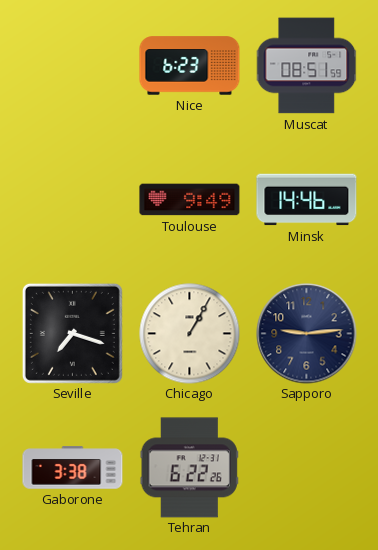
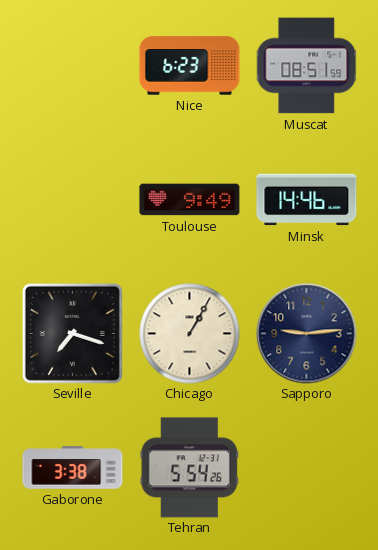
Tehran: 6:22 -> 5:54 (189, 468)
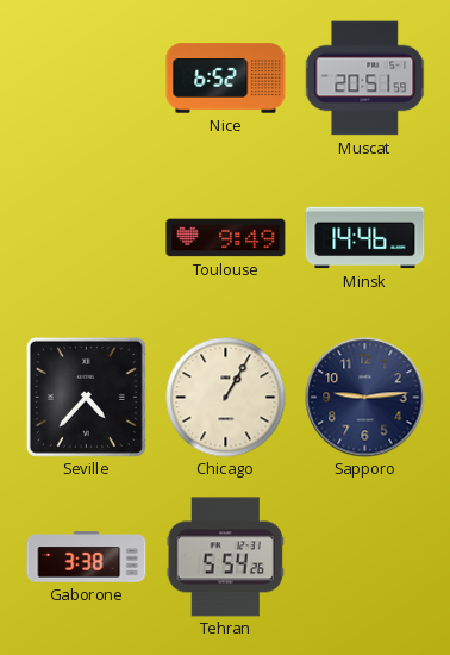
Nice: 6:23 -> 6:52 (226, 79)
Muscat: 08:51 -> 20:51 (364, 79)
Seville: 7:18 -> 4:37 (86, 397)
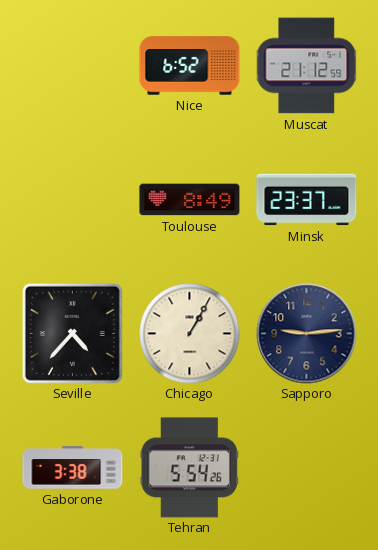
Muscat: 20:51 -> 21:12 (306, 66)
Toulouse: 9:49 -> 8:49 (190, 200)
Minsk: 14:46 -> 23:37 (307, 200)
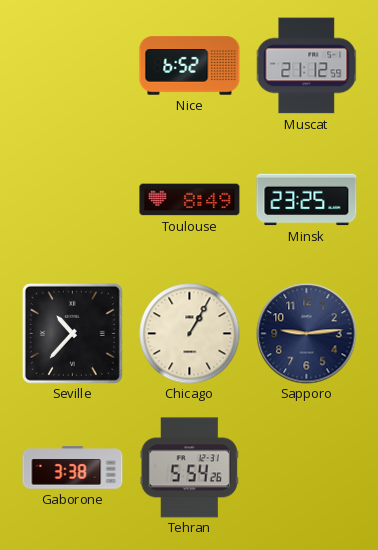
Minsk: 23:37 -> 23:25 (307, 200)
Seville: 4:37 -> 10:37 (72, 333)
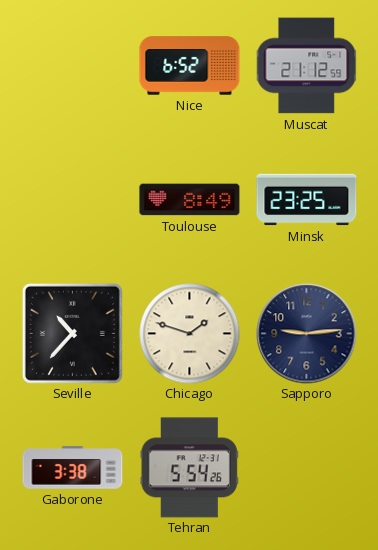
Chicago: 1:05 -> 1:48 (190, 334)
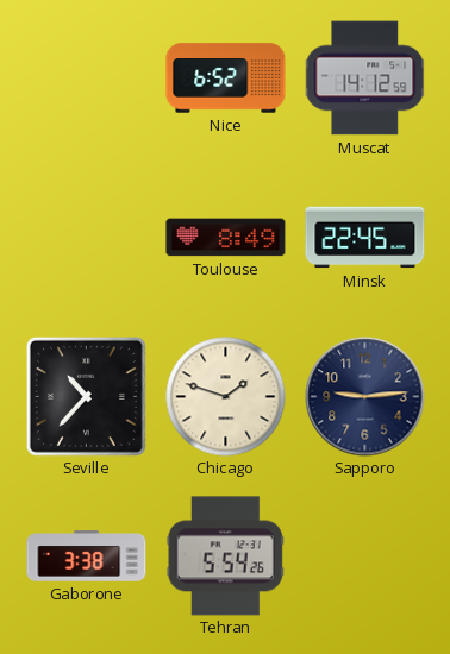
Muscat: 21:12 -> 14:12 (364, 78)
Minsk: 23:25 -> 22:45 (365, 238)
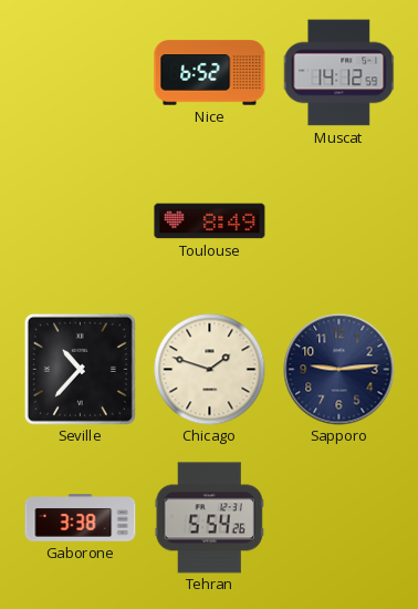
Minsk: 22:45 -> none (365, 238)
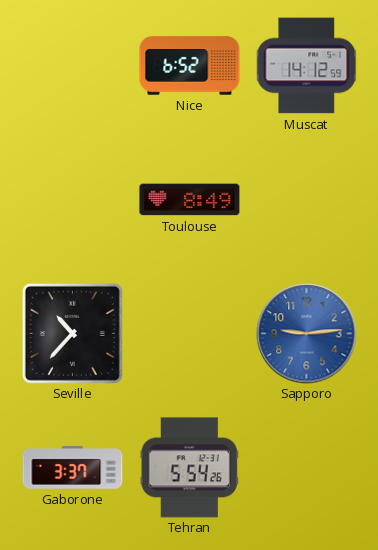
Chicago: 1:48 -> none (210, 370)
Sapporo dial: navy -> blue (307, 334)
Gaborone: 3:38 -> 3:37 (73, 468)
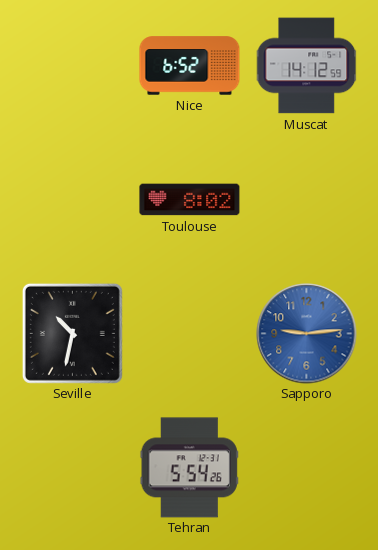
Toulouse: 8:49 -> 8:02 (190, 200)
Seville: 10:37 -> 10:32 (72, 333)
Gaborone: 3:37 -> none (73, 468)
